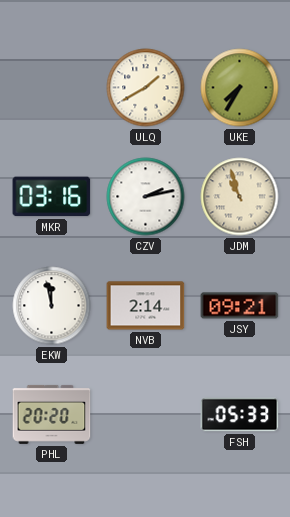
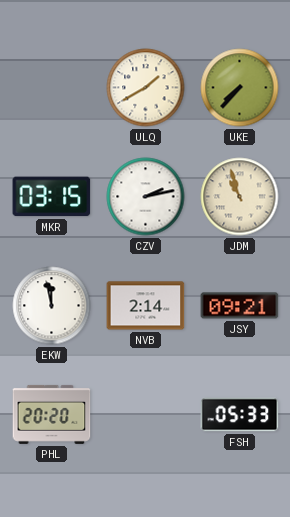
UKE: 7:35 -> 7:37 (240, 88)
MKR: 03:16 -> 03:15 (52, 197)
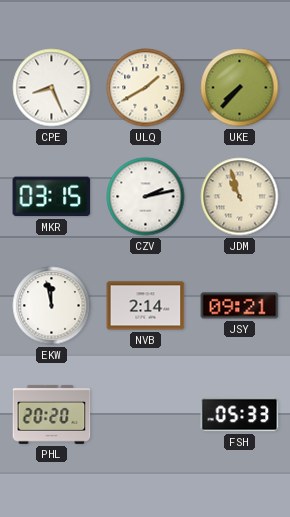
CPE: none -> 8:26 (52, 88)
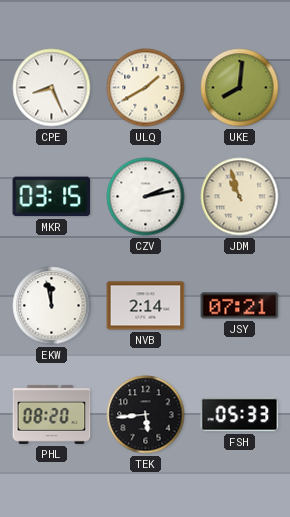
UKE: 7:37 -> 8:01 (240, 88)
JSY: 09:21 -> 07:21 (240, 306)
PHL: 20:20 -> 08:20 (52, 414)
TEK: none -> 5:44 (146, 415)
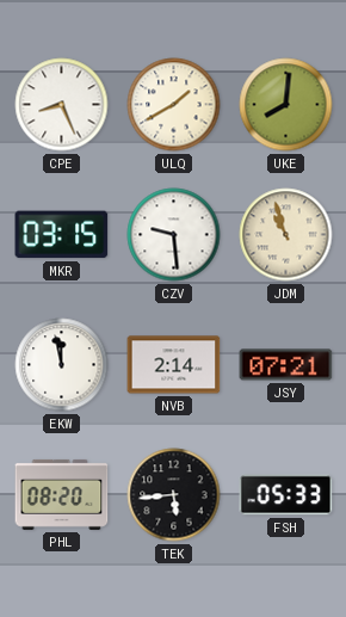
CZV: 2:13 -> 9:29 (174, 235)
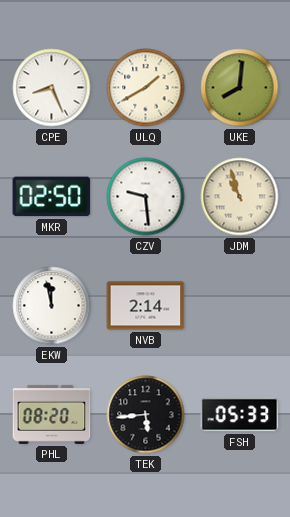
MKR: 03:15 -> 02:50 (52, 197)
JSY: 07:21 -> none (286, 365)
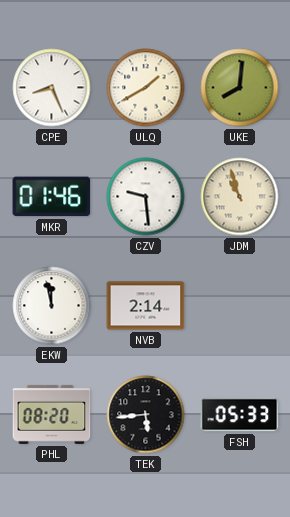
MKR: 02:50 -> 01:46 (52, 197)
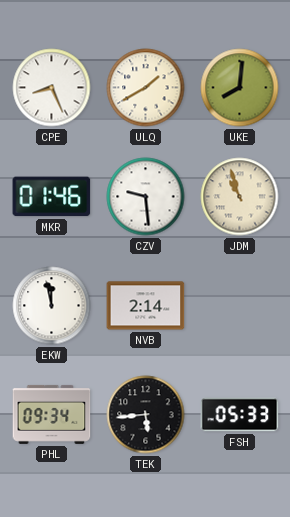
PHL: 08:20 -> 09:34 (52, 414)
